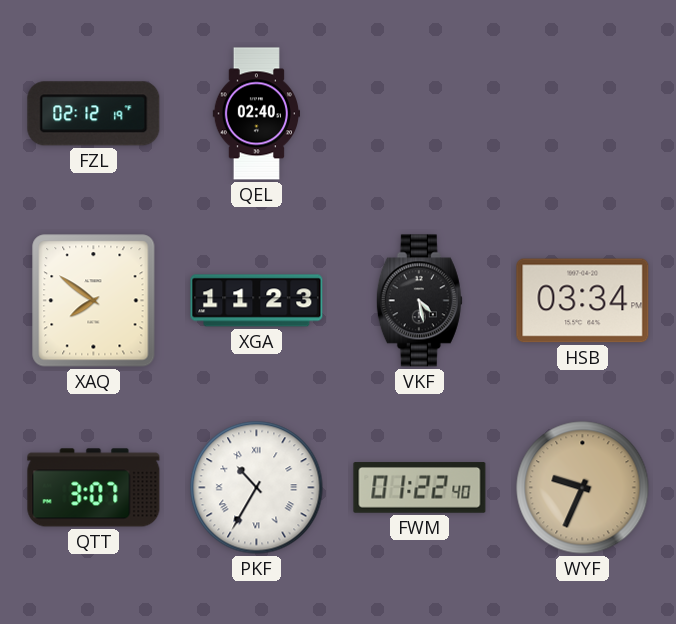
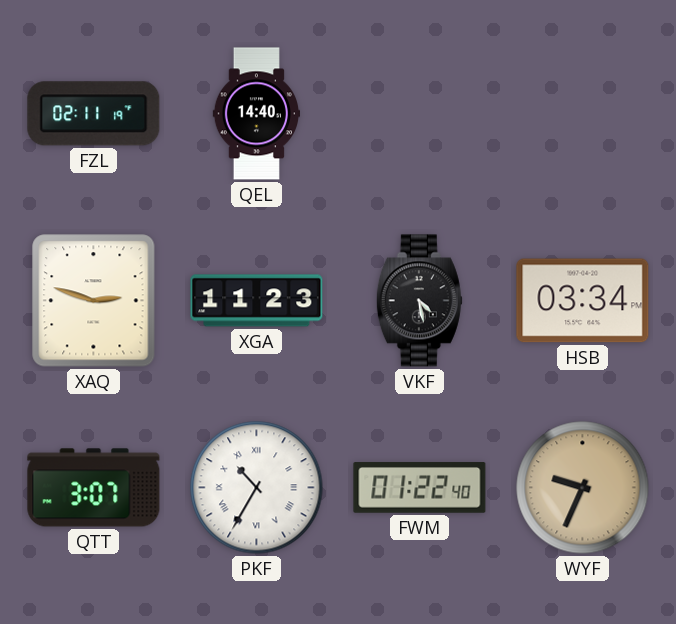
FZL: 02:12 -> 02:11 (94, 114)
QEL: 02:40 -> 14:40 (256, 114)
XAQ: 7:51 -> 2:48 (94, 301)
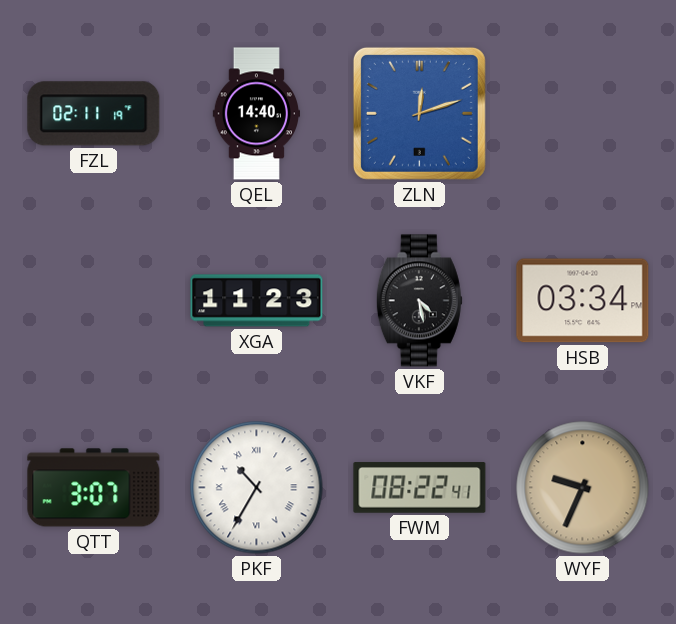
ZLN: none -> 12:12 (419, 113)
XAQ: 2:48 -> none (94, 301)
FWM: 01:22 -> 08:22 (420, 488)
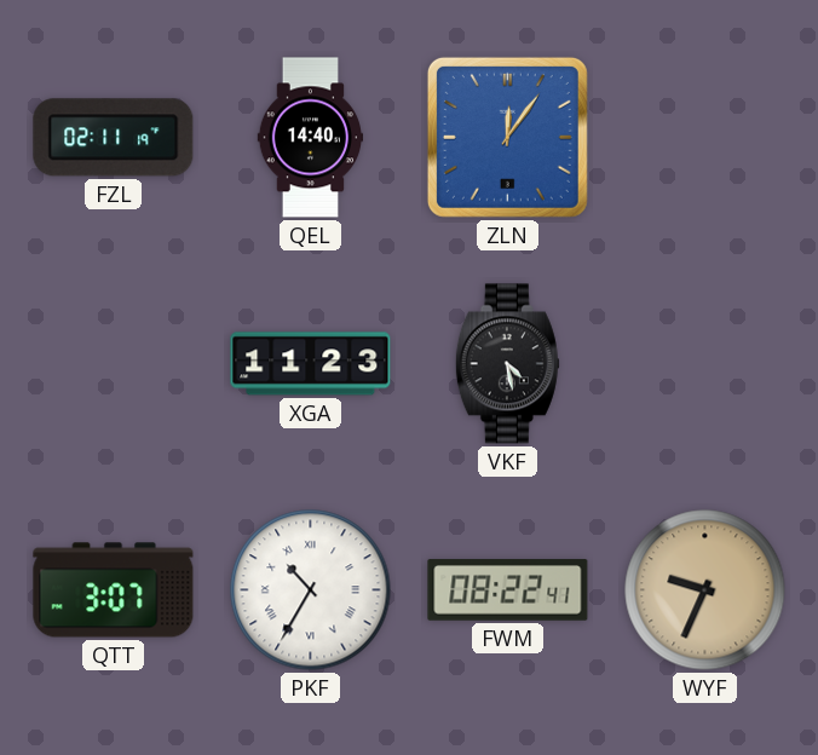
ZLN: 12:12 -> 12:06 (507, 137)
HSB: 03:34 -> none (583, 301)
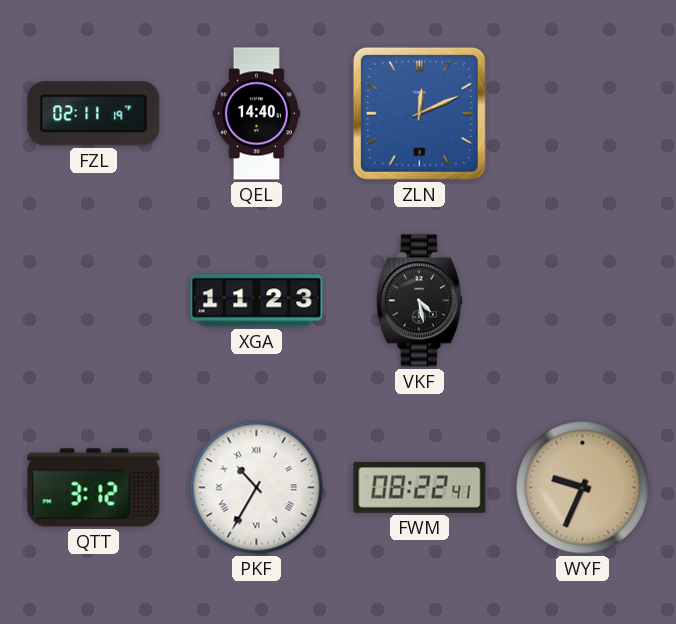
ZLN: 12:06 -> 12:11 (419, 113)
QTT: 3:07 -> 3:12 (94, 488)
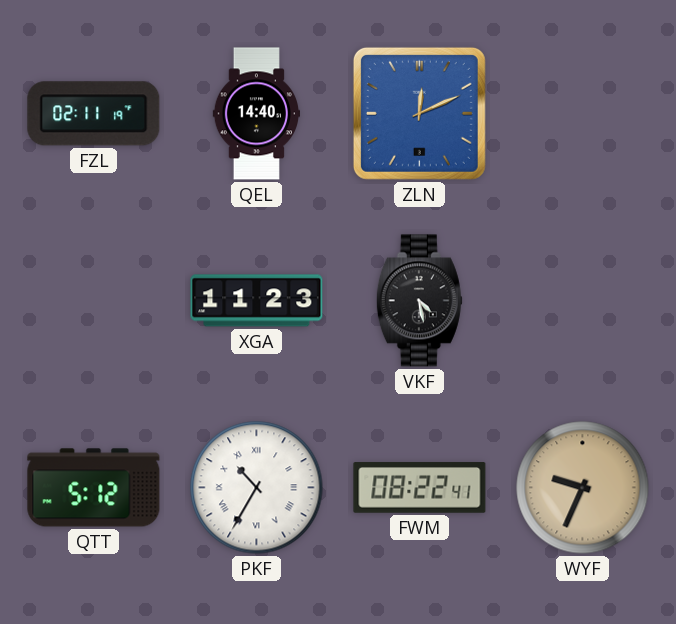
QTT: 3:12 -> 5:12 (94, 488)
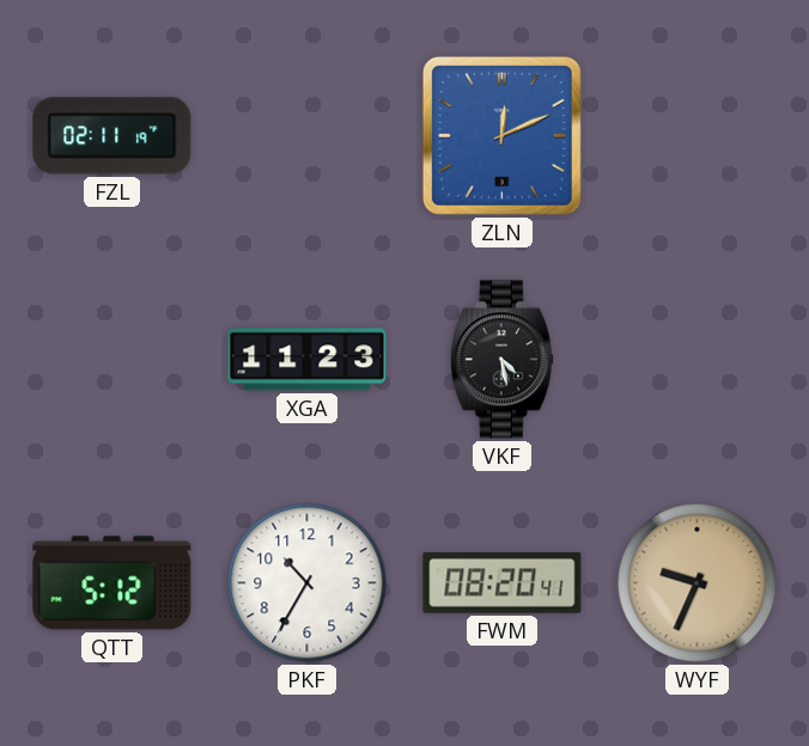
QEL: 14:40 -> none (256, 114)
PKF numerals: Roman -> Arabic (308, 583)
FWM: 08:22 -> 08:20 (503, 583)
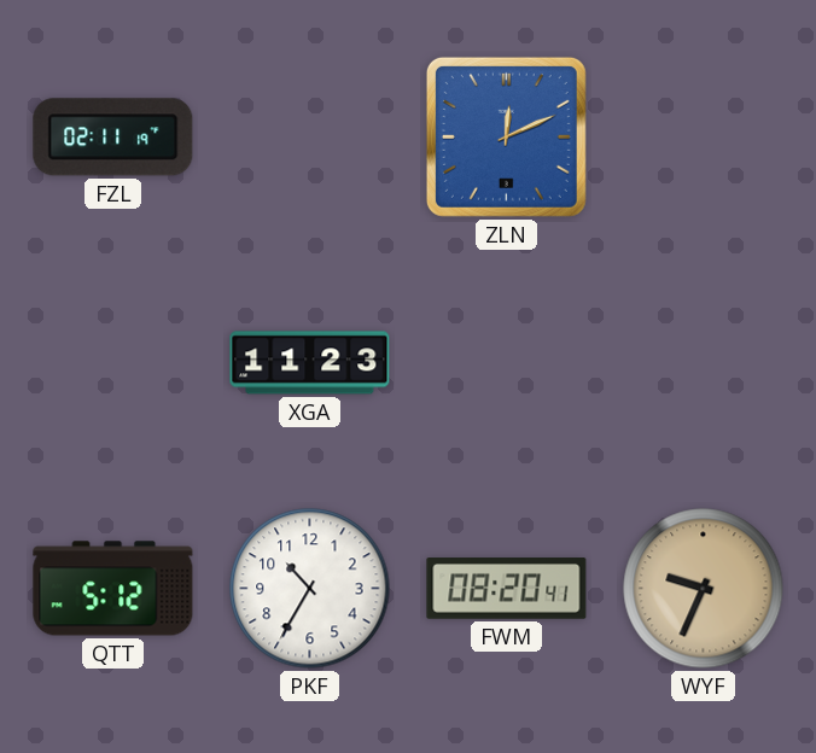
VKF: 4:28 -> none (501, 360)
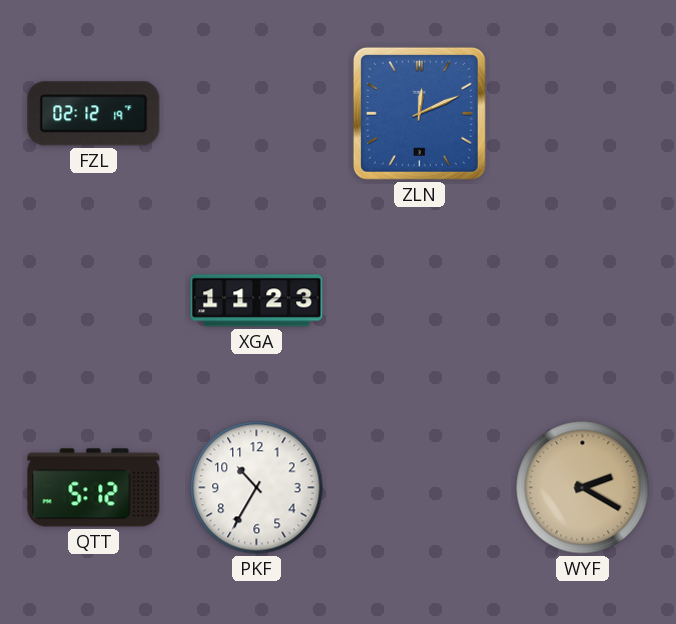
FZL: 02:11 -> 02:12 (94, 114)
FWM: 08:20 -> none (507, 589)
WYF: 9:34 -> 2:20 (583, 488)
